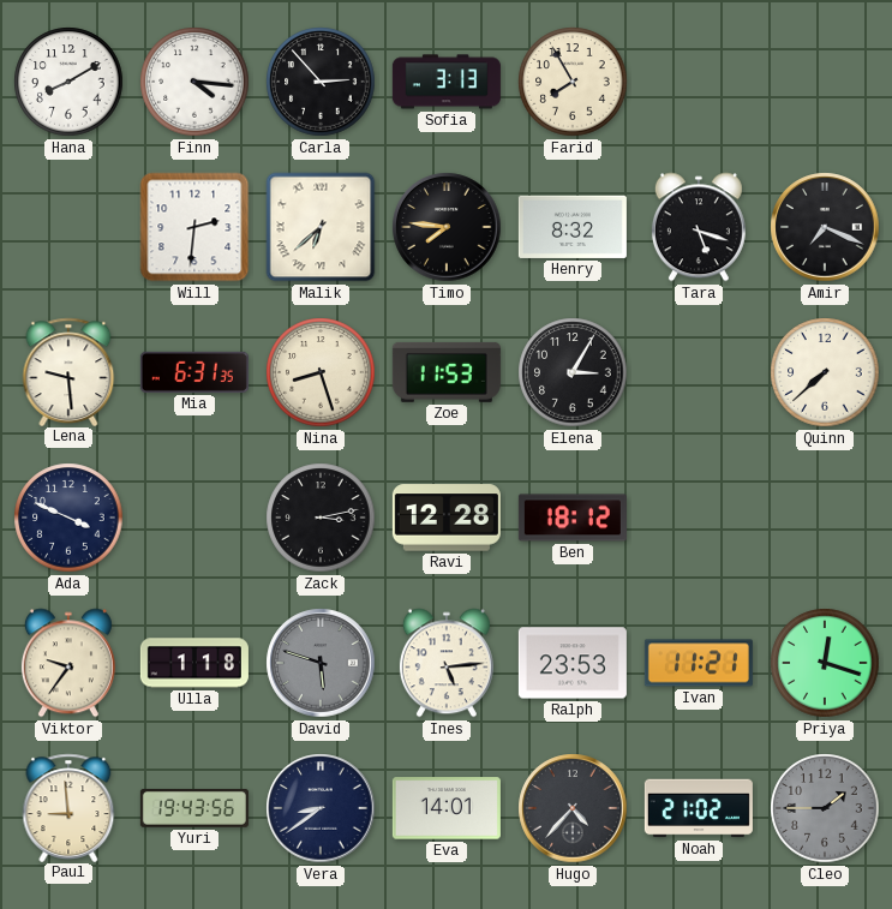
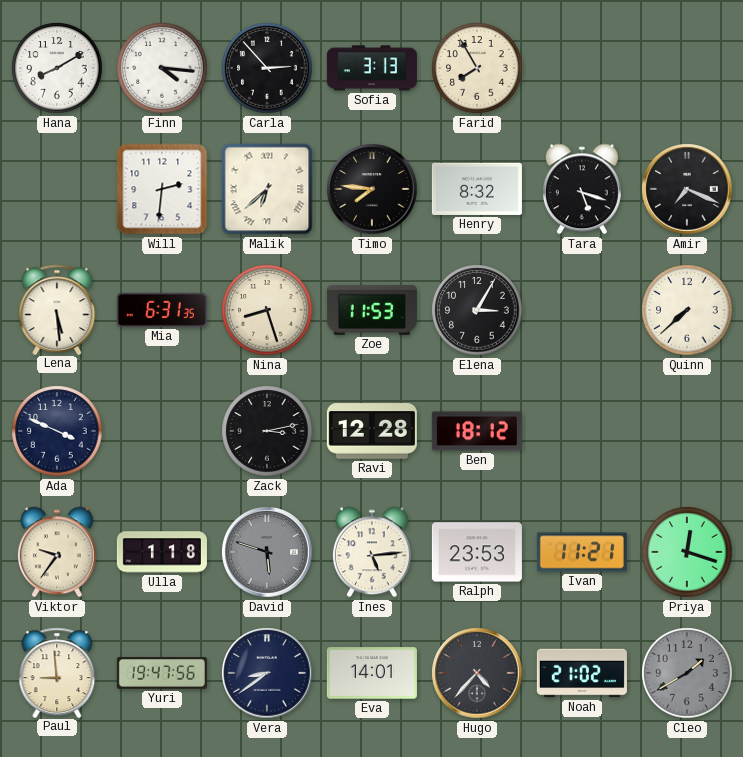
Lena: 9:29 -> 5:29 (57, 309)
Yuri: 19:43 -> 19:47 (162, 674)
Cleo: 1:45 -> 1:40 (687, 673)
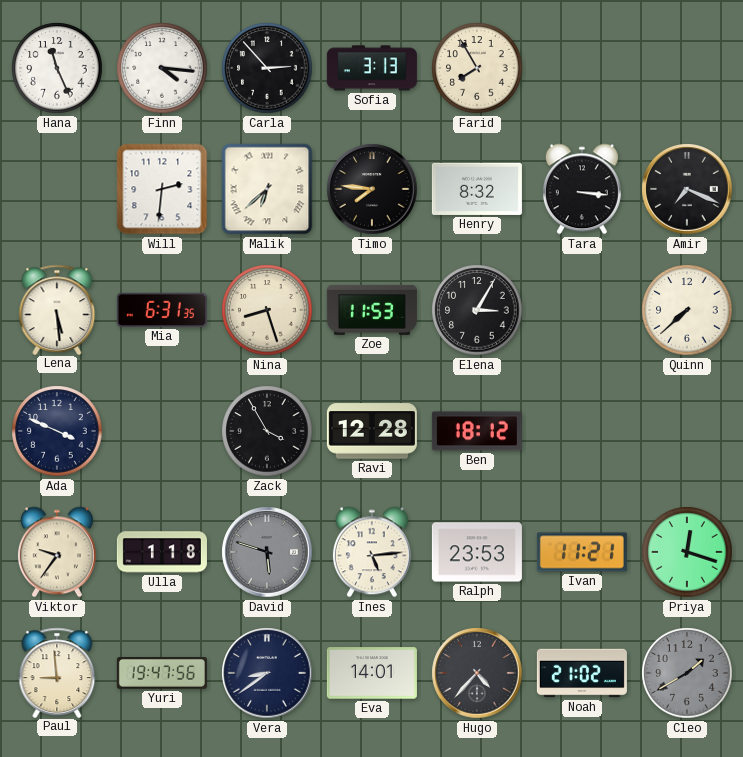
Hana: 8:10 -> 11:26 (57, 68)
Tara: 5:18 -> 3:16 (582, 189)
Zack: 3:13 -> 3:55 (267, 431)
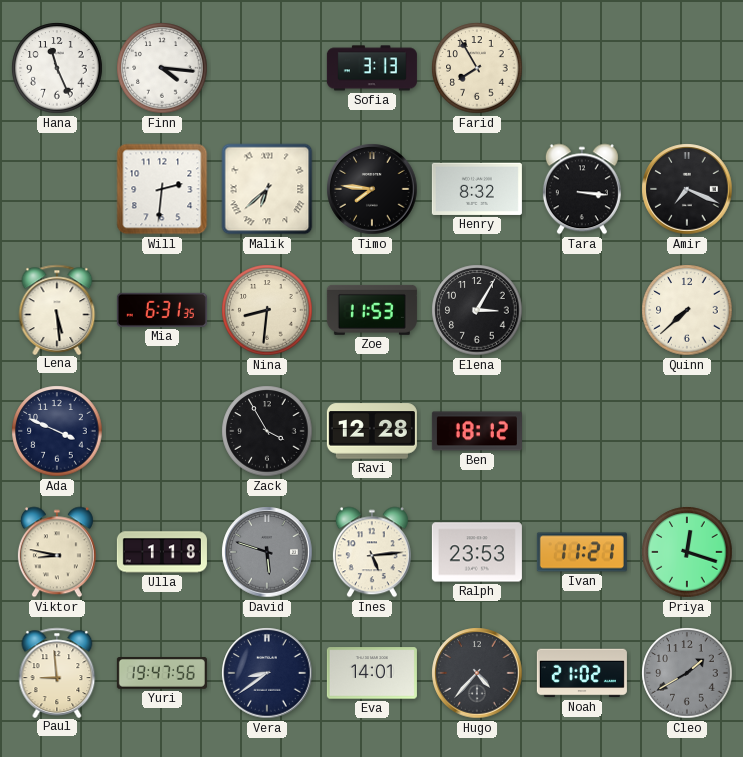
Carla: 2:53 -> none (267, 68)
Nina: 8:27 -> 8:31 (267, 310)
Viktor: 9:36 -> 8:47 (57, 552)
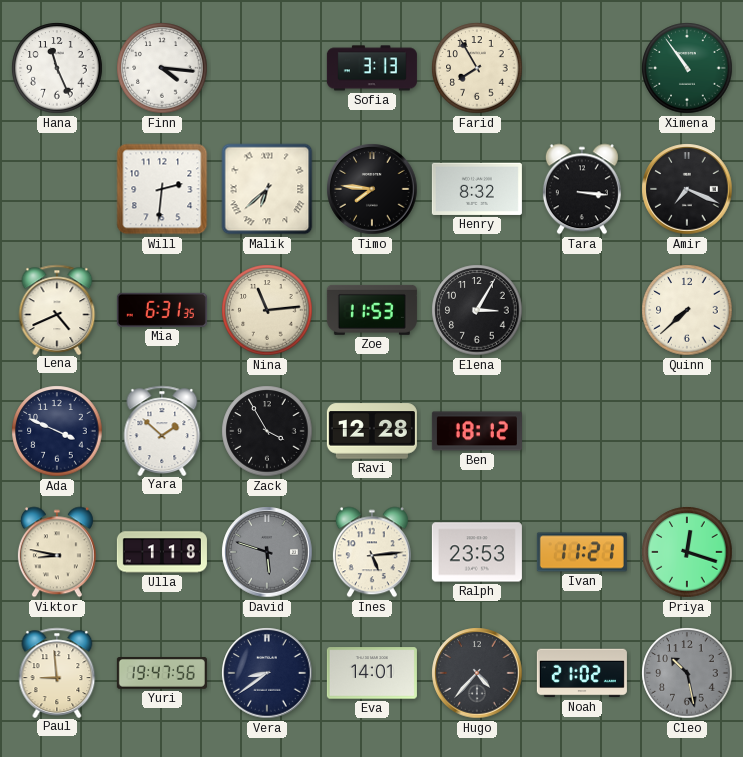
Ximena: none -> 10:54 (687, 68)
Lena: 5:29 -> 4:41 (57, 309)
Nina: 8:31 -> 11:14 (267, 310)
Yara: none -> 1:52 (162, 430)
Cleo: 1:40 -> 10:28 (687, 673)
